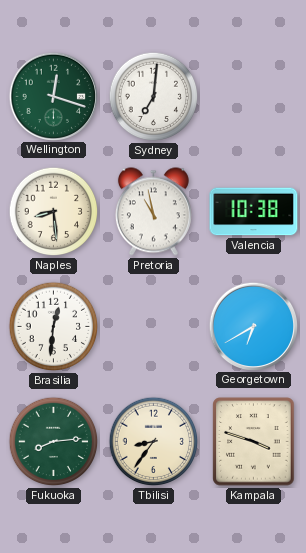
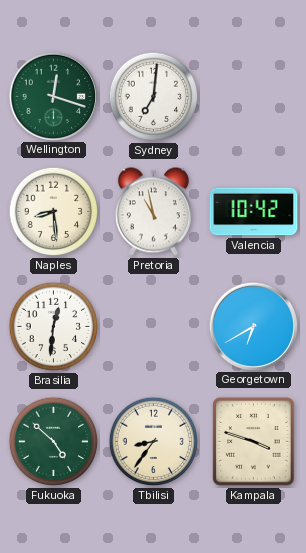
Valencia: 10:38 -> 10:42 (254, 212)
Fukuoka: 8:14 -> 4:52 (54, 442)
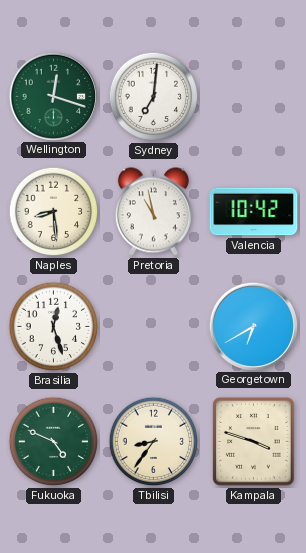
Brasilia: 12:31 -> 12:27 (54, 327)
Fukuoka: 4:52 -> 4:49 (54, 442)
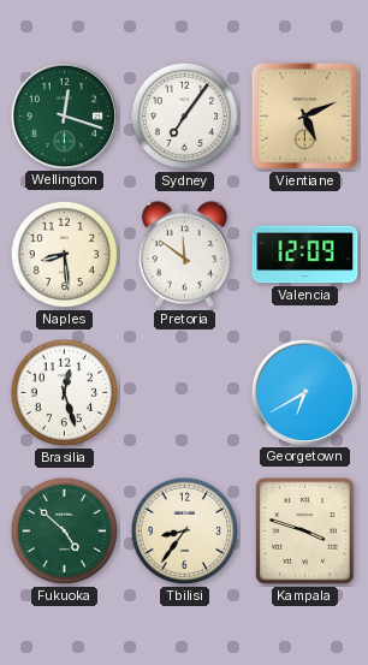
Sydney: 7:01 -> 7:06 (185, 117)
Vientiane: none -> 5:11 (304, 115)
Pretoria: 10:58 -> 11:51 (184, 255)
Valencia: 10:42 -> 12:09 (305, 255)
Fukuoka: 4:49 -> 4:52 (65, 532)
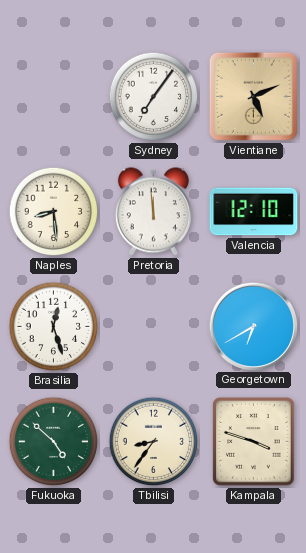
Wellington: 12:18 -> none (64, 115)
Pretoria: 11:51 -> 11:59 (153, 212)
Valencia: 12:09 -> 12:10 (254, 212)
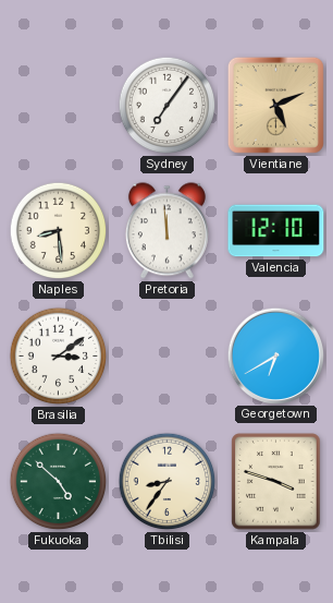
Brasilia: 12:27 -> 3:09 (59, 357)
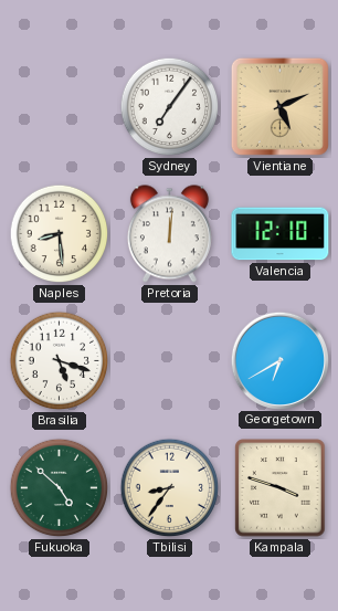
Pretoria: 11:59 -> 12:01 (169, 234)
Brasilia: 3:09 -> 5:18 (60, 361)
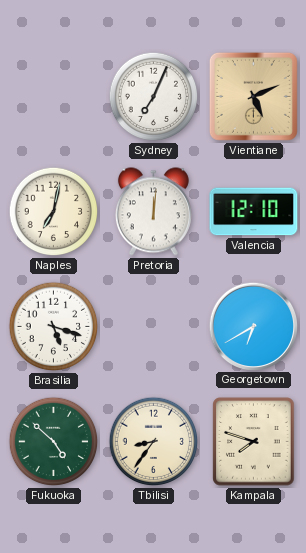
Sydney: 7:06 -> 7:04 (154, 97)
Naples: 8:29 -> 7:02 (54, 212)
Kampala: 3:48 -> 7:48 (254, 442)
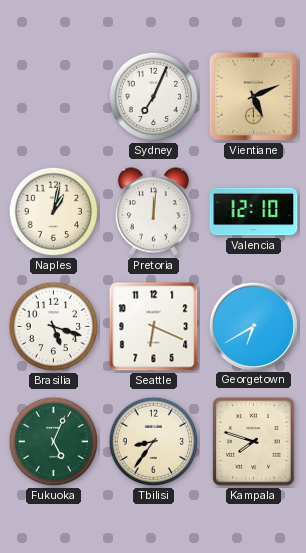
Naples: 7:02 -> 1:02 (54, 212)
Seattle: none -> 6:19 (154, 327)
Fukuoka: 4:52 -> 5:04 (54, 442)
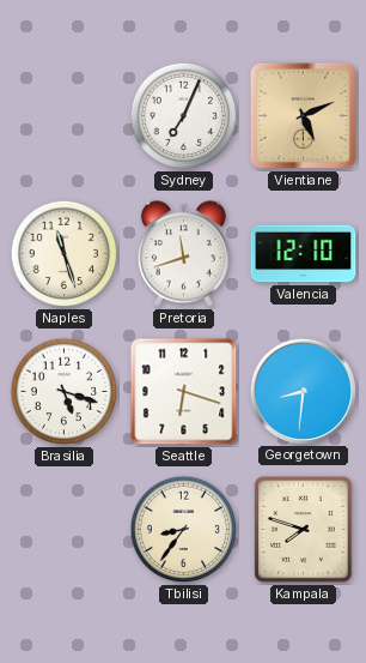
Naples: 1:02 -> 11:27 (65, 254)
Pretoria: 12:01 -> 11:42 (183, 254)
Seattle: 6:19 -> 6:18 (184, 392)
Georgetown: 6:40 -> 8:31 (303, 391)
Fukuoka: 5:04 -> none (54, 442)
